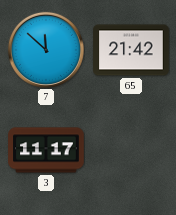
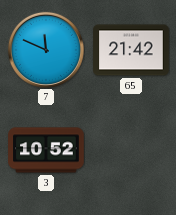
7: 11:52 -> 11:49 (45, 49)
3: 11:17 -> 10:52 (46, 150)
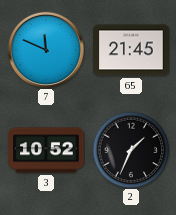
65: 21:42 -> 21:45 (131, 50)
2: none -> 1:34 (131, 150)
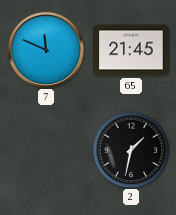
3: 10:52 -> none (46, 150)
2: 1:34 -> 1:32 (131, 150)
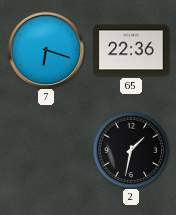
7: 11:49 -> 6:18 (45, 49)
65: 21:45 -> 22:36 (131, 50)
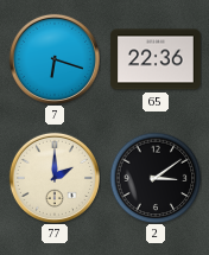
77: none -> 2:00 (53, 177)
2: 1:32 -> 3:09 (156, 178)
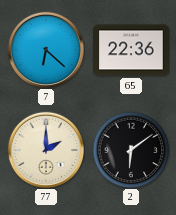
7: 6:18 -> 6:22 (45, 49)
2: 3:09 -> 6:09 (131, 150)
